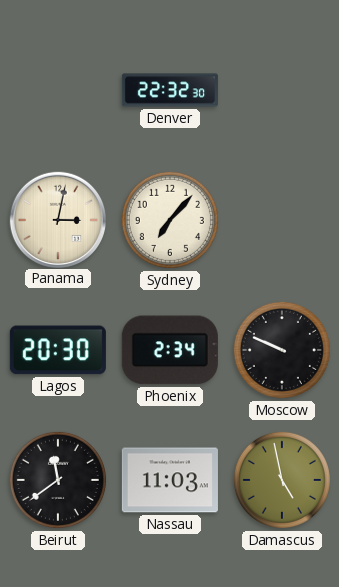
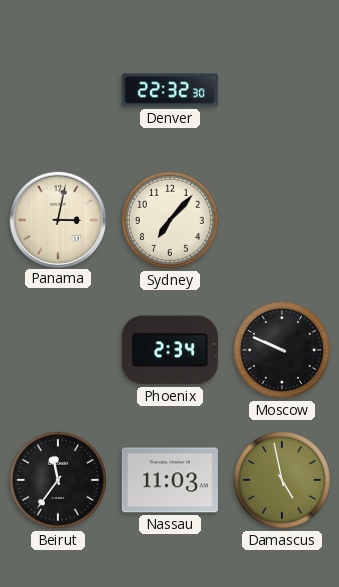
Lagos: 20:30 -> none (58, 350)
Beirut: 11:39 -> 11:36 (58, 480)
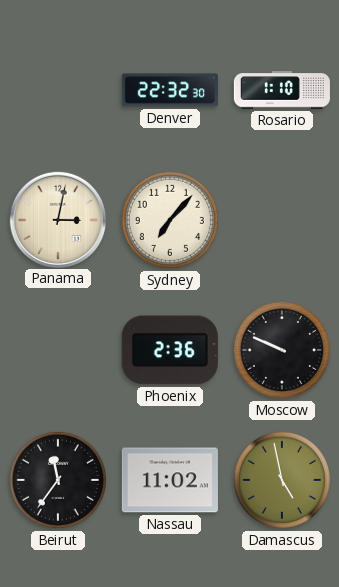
Rosario: none -> 1:10 (282, 90)
Phoenix: 2:34 -> 2:36 (170, 350)
Nassau: 11:03 -> 11:02 (170, 480)
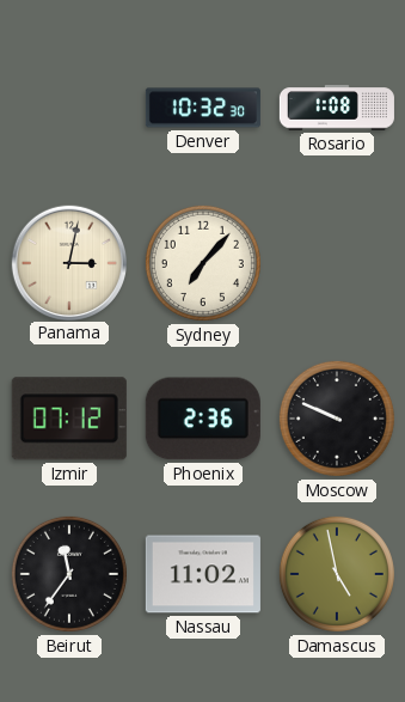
Denver: 22:32 -> 10:32 (203, 108)
Rosario: 1:10 -> 1:08 (337, 108)
Izmir: none -> 07:12 (69, 419)
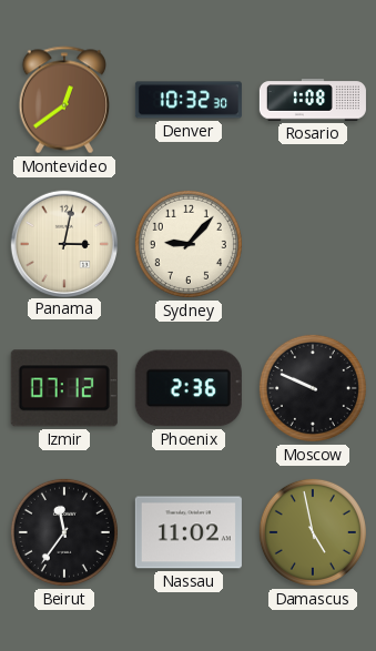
Montevideo: none -> 12:39 (63, 100)
Sydney: 7:07 -> 9:07 (189, 244)
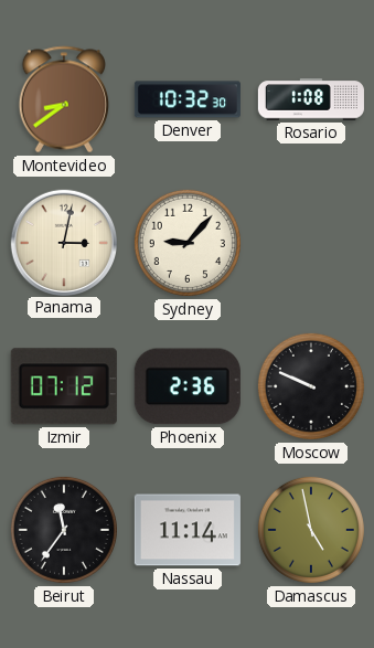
Montevideo: 12:39 -> 8:39 (63, 99)
Nassau: 11:02 -> 11:14 (188, 530)
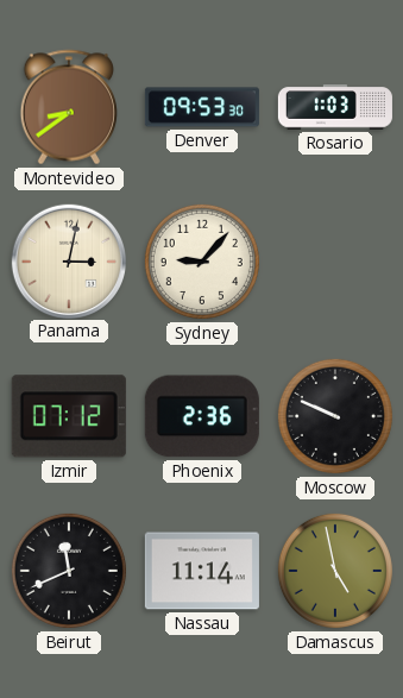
Denver: 10:32 -> 09:53 (202, 107)
Rosario: 1:08 -> 1:03 (335, 107)
Beirut: 11:36 -> 11:41 (69, 571)
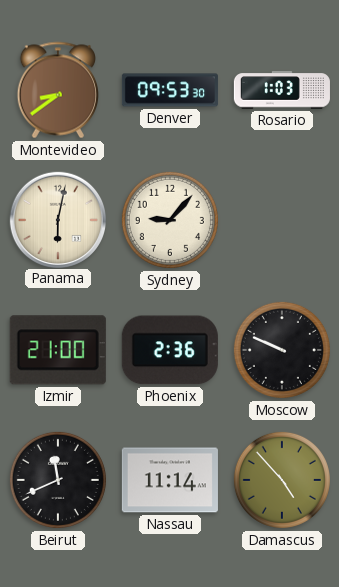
Panama: 3:02 -> 6:02 (57, 219)
Izmir: 07:12 -> 21:00 (58, 350)
Damascus: 4:58 -> 4:53 (282, 480)
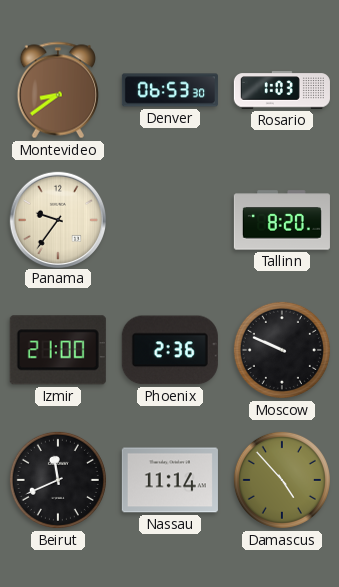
Denver: 09:53 -> 06:53 (170, 90)
Panama: 6:02 -> 9:36 (57, 219)
Sydney: 9:07 -> none (170, 220)
Tallinn: none -> 8:20 (282, 220)
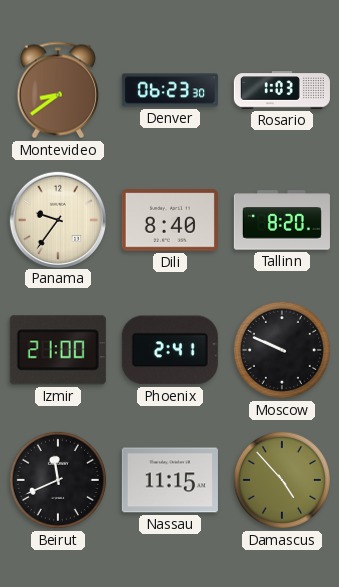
Denver: 06:53 -> 06:23 (170, 90)
Dili: none -> 8:40 (170, 220)
Phoenix: 2:36 -> 2:41 (170, 350)
Nassau: 11:14 -> 11:15 (170, 480)
